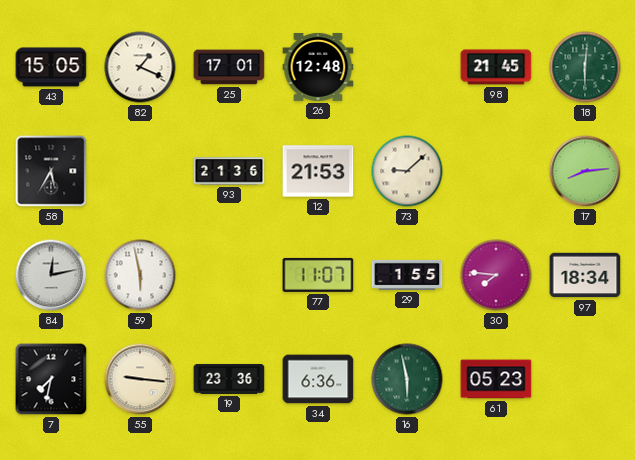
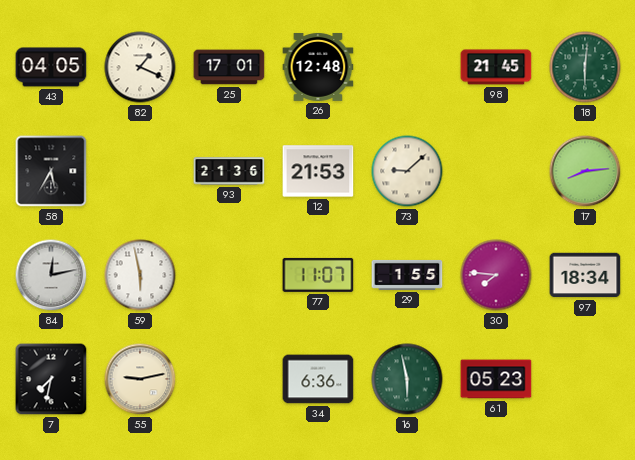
43: 15:05 -> 04:05 (51, 67)
55: 9:16 -> 9:13 (140, 379)
19: 23:36 -> none (229, 379)
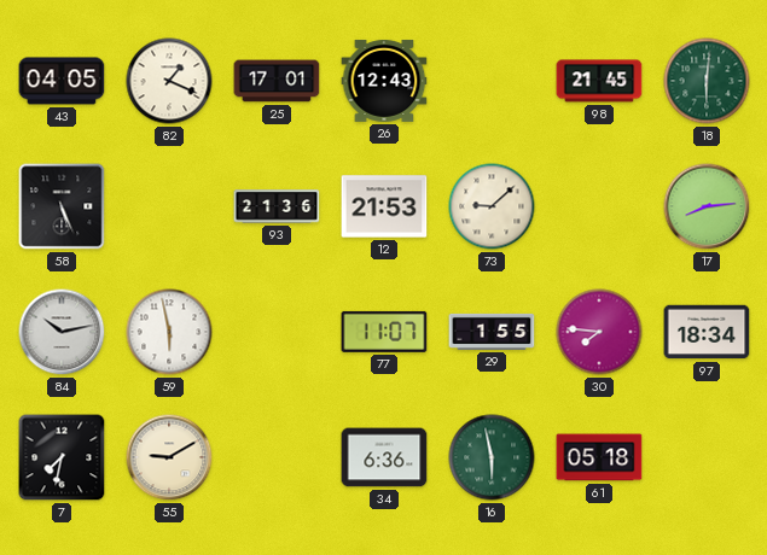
26: 12:48 -> 12:43 (384, 81)
58: 5:35 -> 5:26 (62, 206)
84: 12:13 -> 10:13 (62, 332)
55: 9:13 -> 9:10 (169, 457)
61: 05:23 -> 05:18 (599, 457)
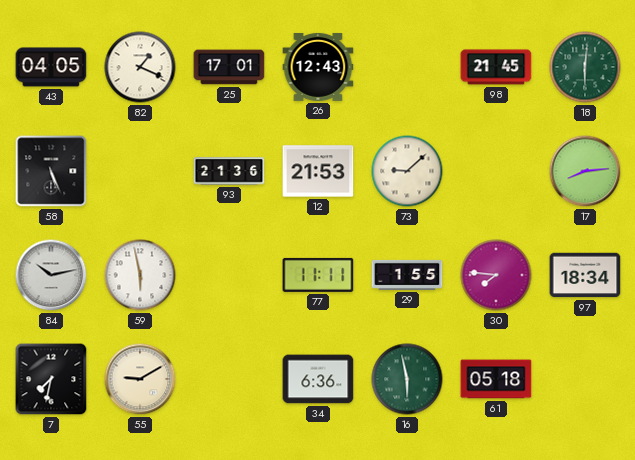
77: 11:07 -> 11:11 (318, 275)
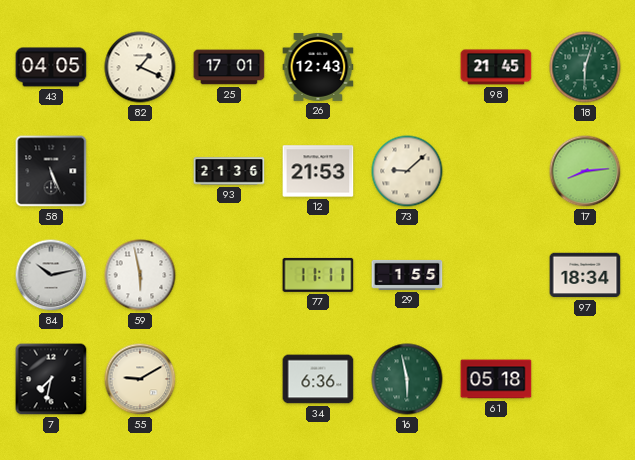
18: 6:01 -> 6:03 (585, 67)
30: 7:46 -> none (496, 275)
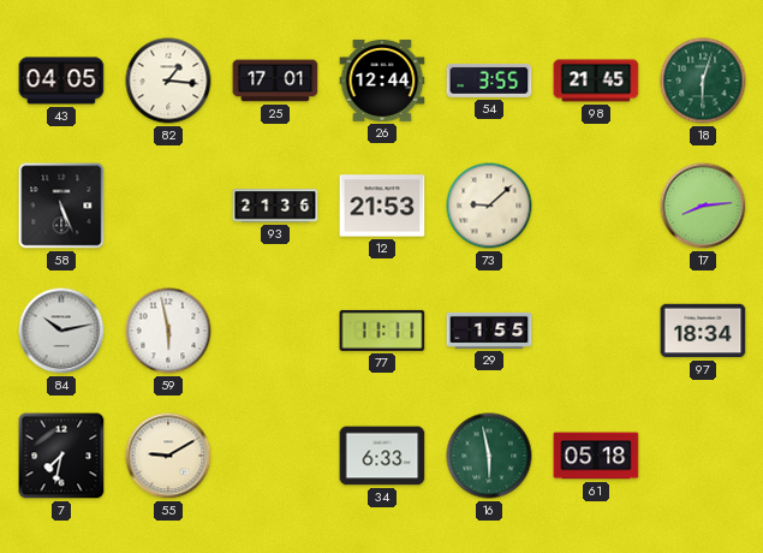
82: 1:19 -> 1:16 (168, 81)
26: 12:43 -> 12:44 (382, 81)
54: none -> 3:55 (489, 81)
34: 6:36 -> 6:33 (382, 456)
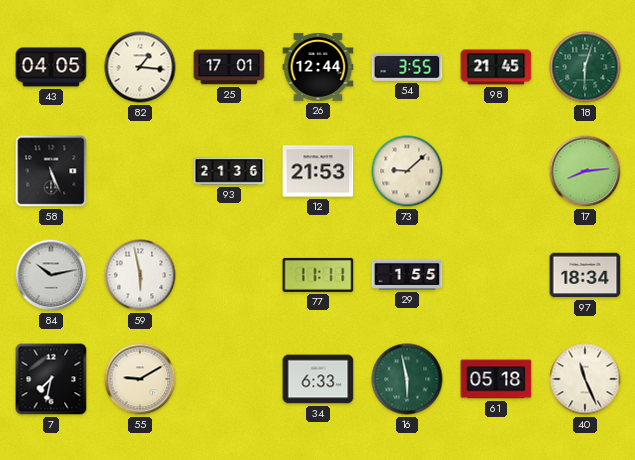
40: none -> 11:26 (585, 379)
